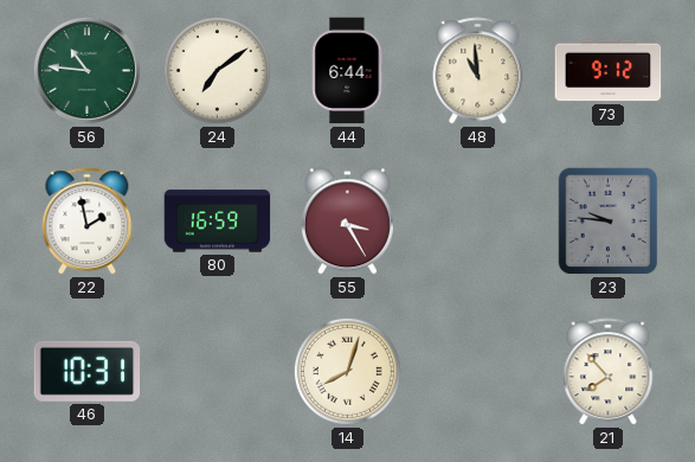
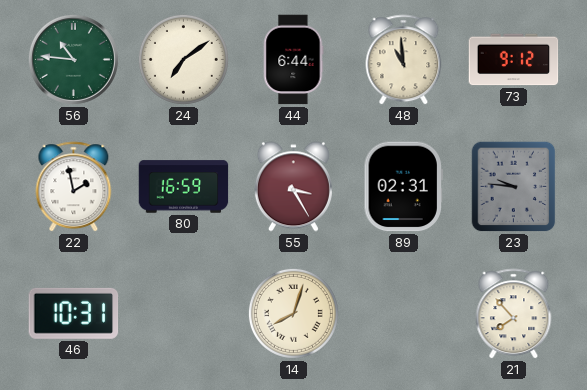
89: none -> 02:31 (403, 187)
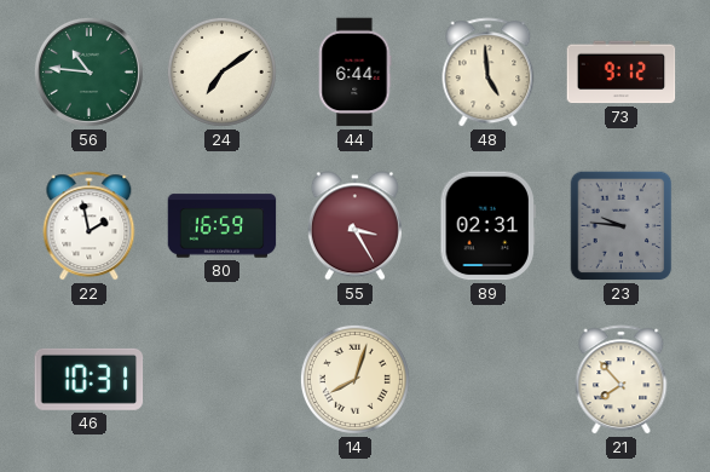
48: 10:59 -> 4:59 (489, 73)
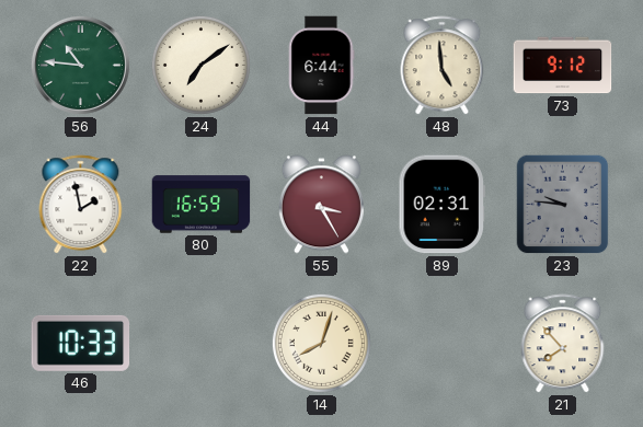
46: 10:31 -> 10:33 (81, 343)
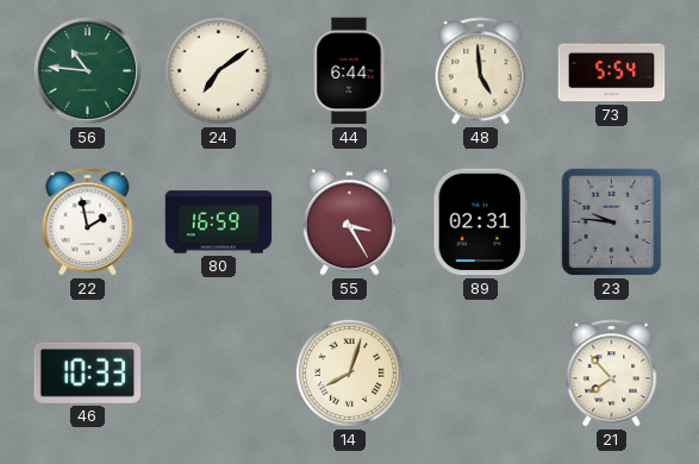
73: 9:12 -> 5:54 (612, 71)
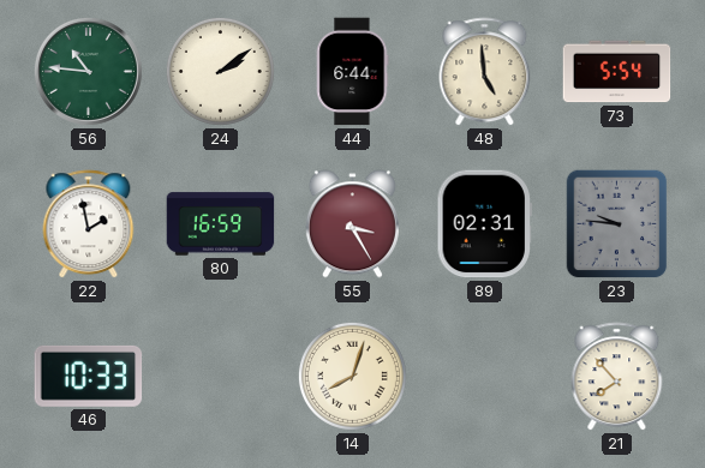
24: 7:09 -> 2:09 (220, 71)
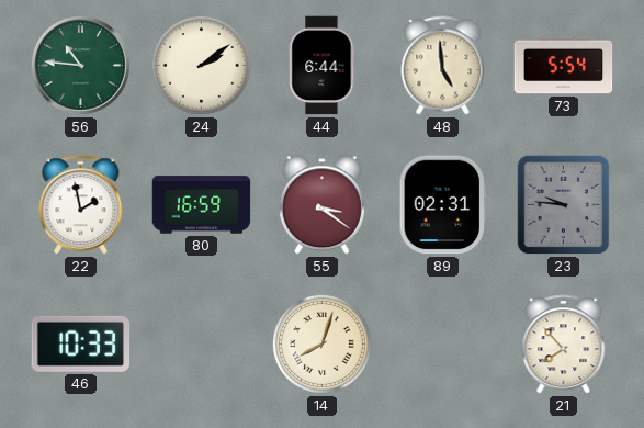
55: 3:25 -> 3:21 (321, 205)
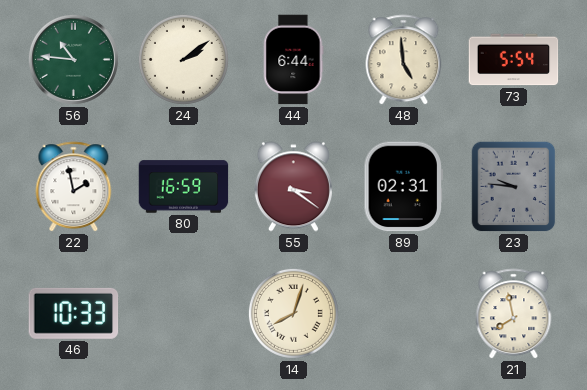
21: 7:53 -> 7:58 (514, 314)
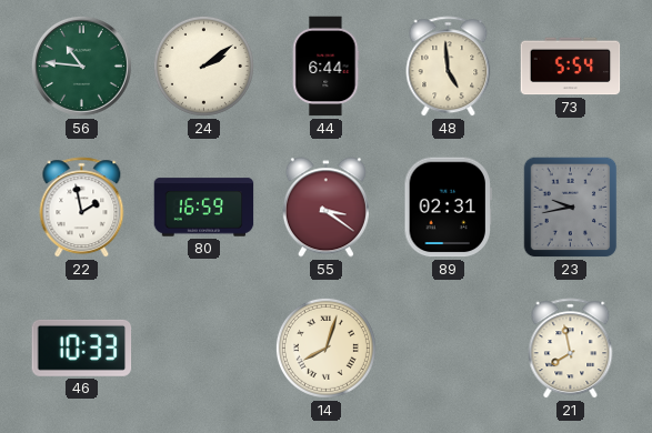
23: 9:46 -> 9:43 (571, 208)
